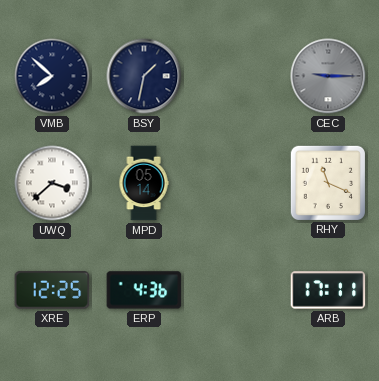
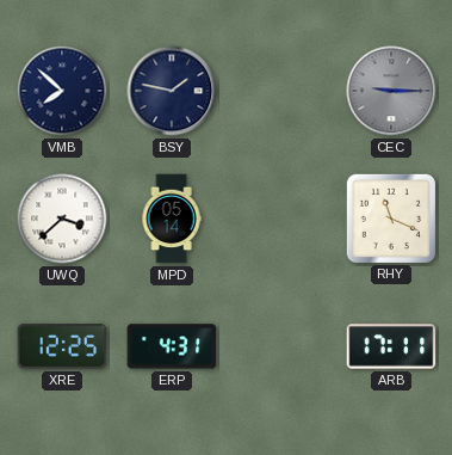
BSY: 1:32 -> 1:47 (172, 91)
ERP: 4:36 -> 4:31 (172, 346)
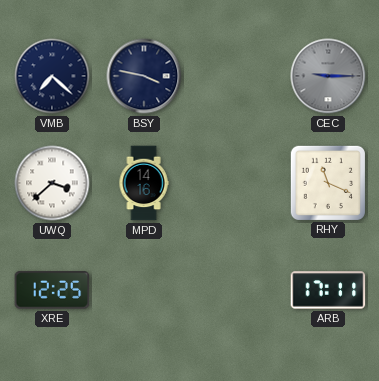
VMB: 7:52 -> 7:22 (52, 76)
BSY: 1:47 -> 3:47 (144, 76)
MPD: 05:14 -> 14:16 (144, 183)
ERP: 4:31 -> none (172, 346)
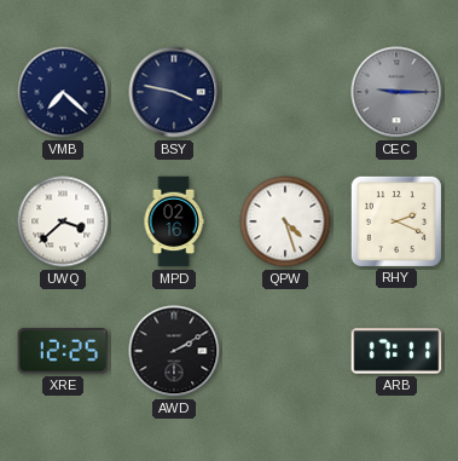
MPD: 14:16 -> 02:16 (174, 221)
QPW: none -> 4:27 (285, 221)
RHY: 11:19 -> 2:19 (395, 220)
AWD: none -> 2:10 (174, 351)
